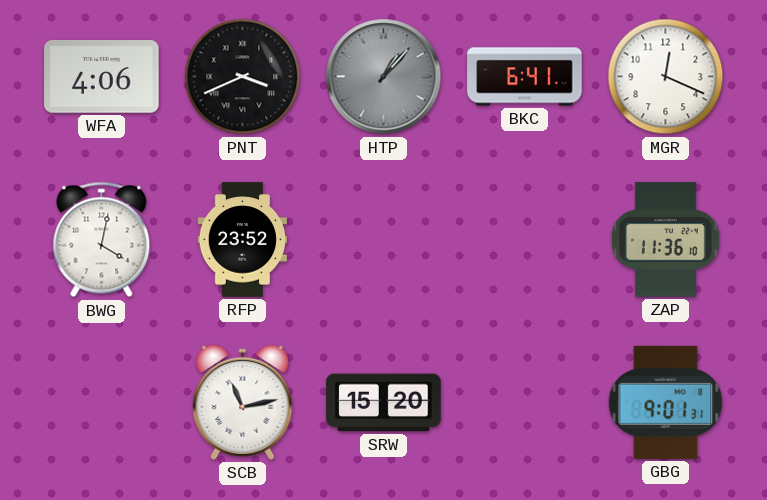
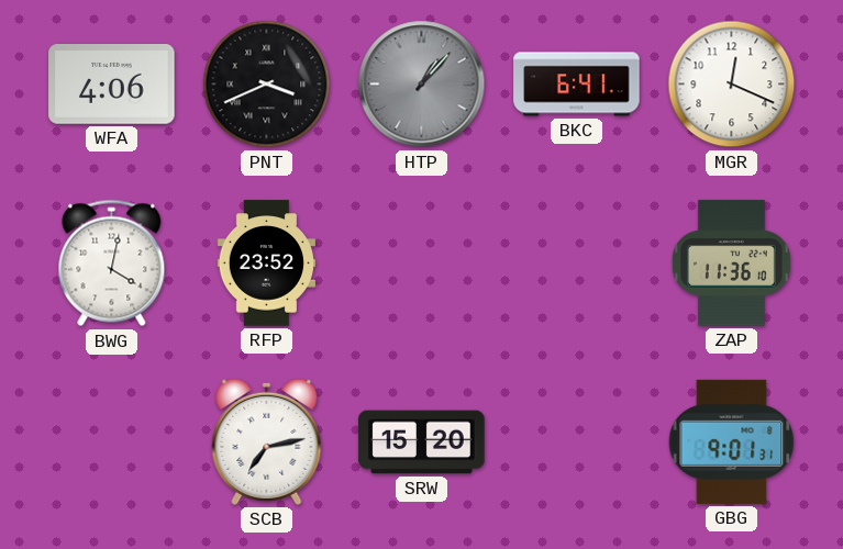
SCB: 11:13 -> 7:13 (267, 441)
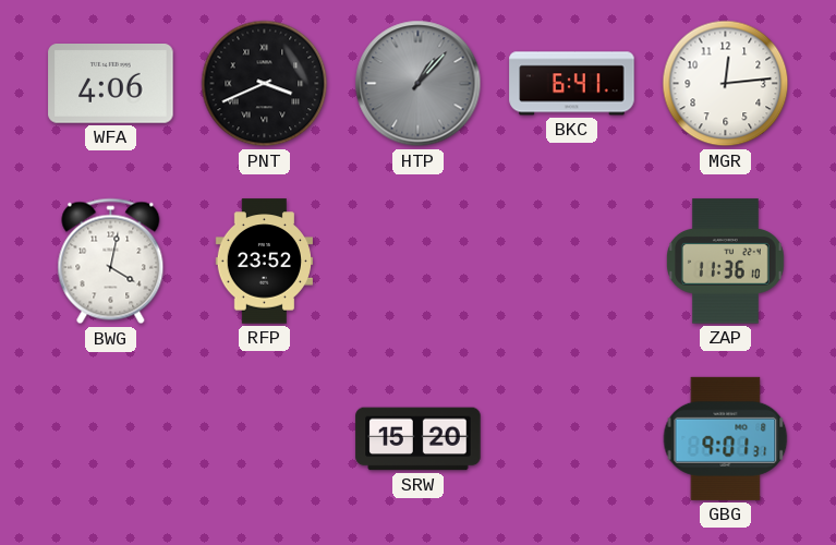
MGR: 12:19 -> 12:14 (726, 84)
SCB: 7:13 -> none (267, 441)
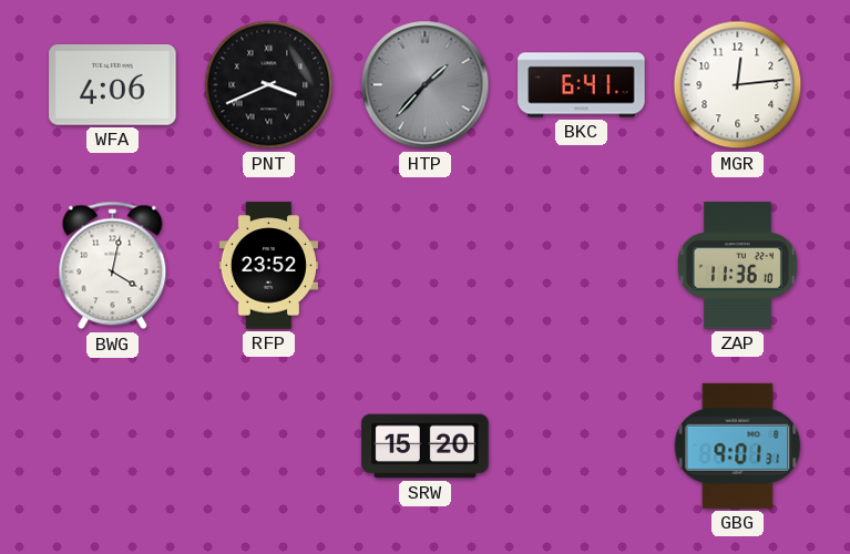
HTP: 1:07 -> 1:37 (426, 85)
